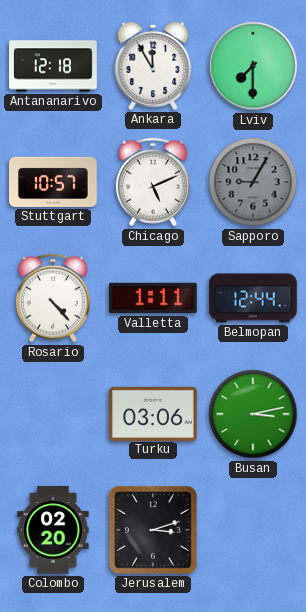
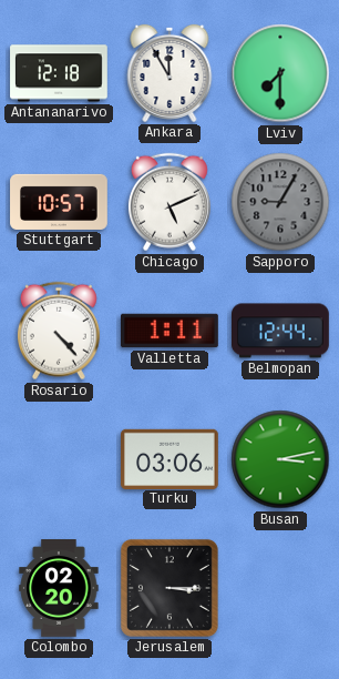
Jerusalem: 3:12 -> 3:15 (169, 588)
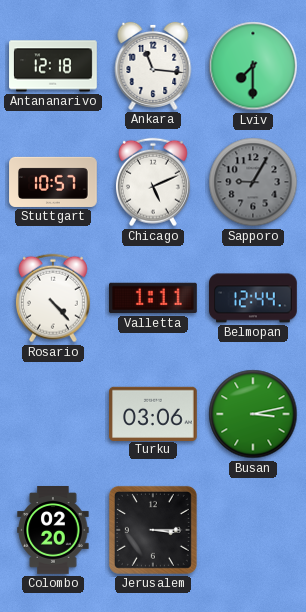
Ankara: 11:55 -> 11:16 (153, 66)
